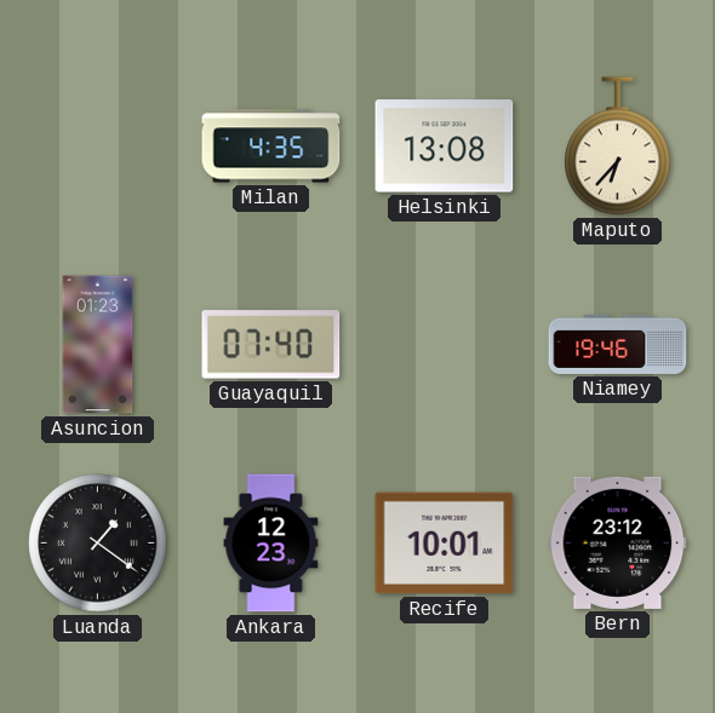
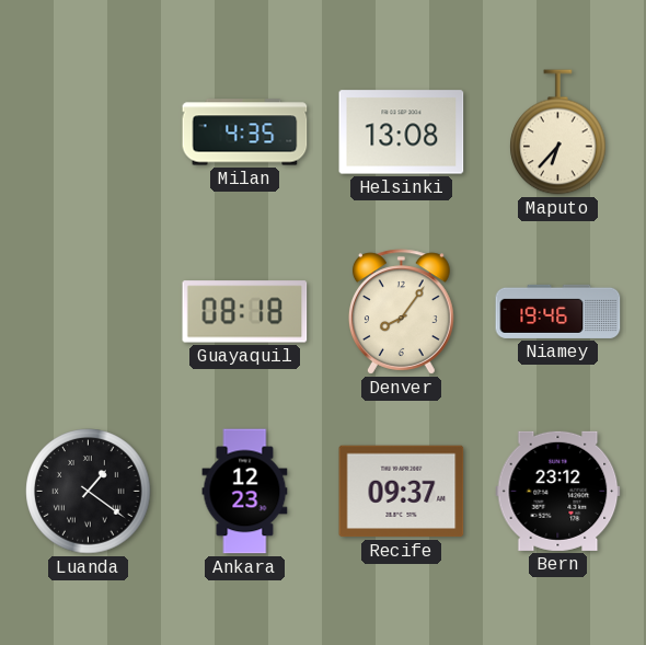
Asuncion: 01:23 -> none (98, 345)
Guayaquil: 07:40 -> 08:18 (245, 312)
Denver: none -> 8:06 (401, 312)
Recife: 10:01 -> 09:37 (402, 492)
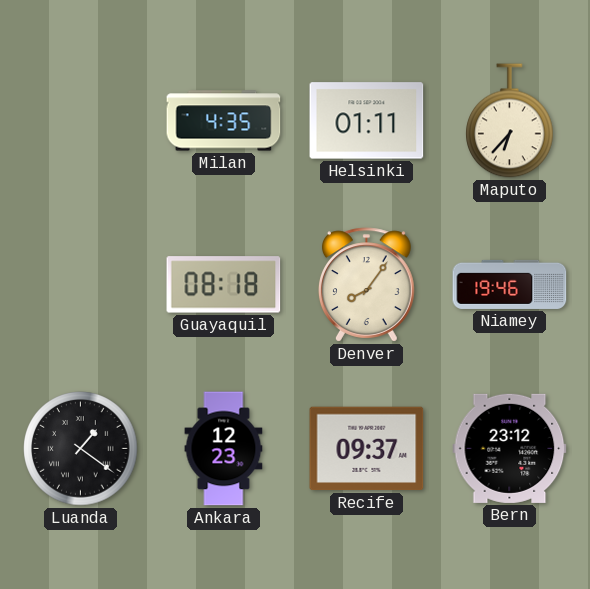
Helsinki: 13:08 -> 01:11 (367, 121)
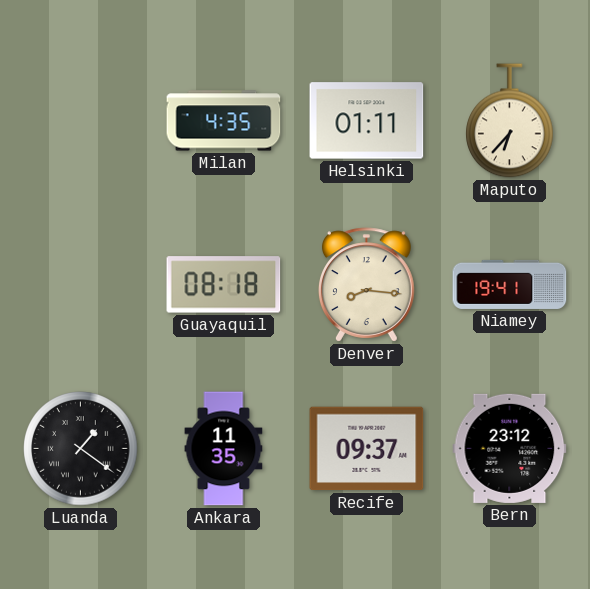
Denver: 8:06 -> 8:16 (366, 285)
Niamey: 19:46 -> 19:41 (510, 284)
Ankara: 12:23 -> 11:35 (224, 449)
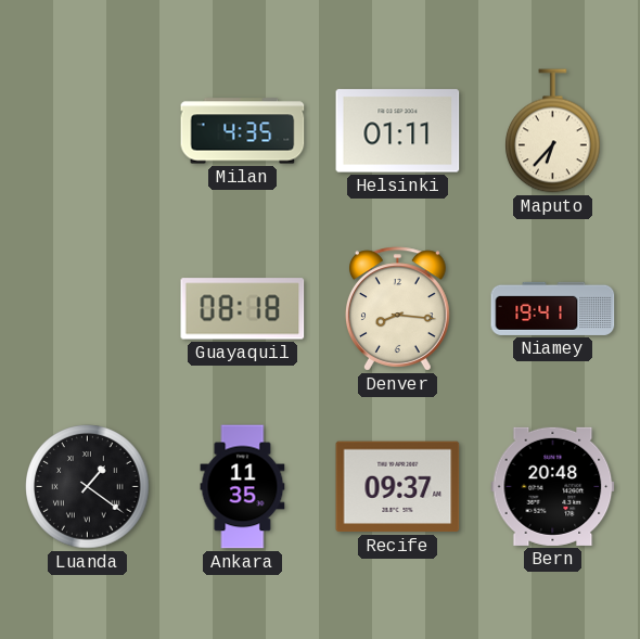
Bern: 23:12 -> 20:48 (553, 486)
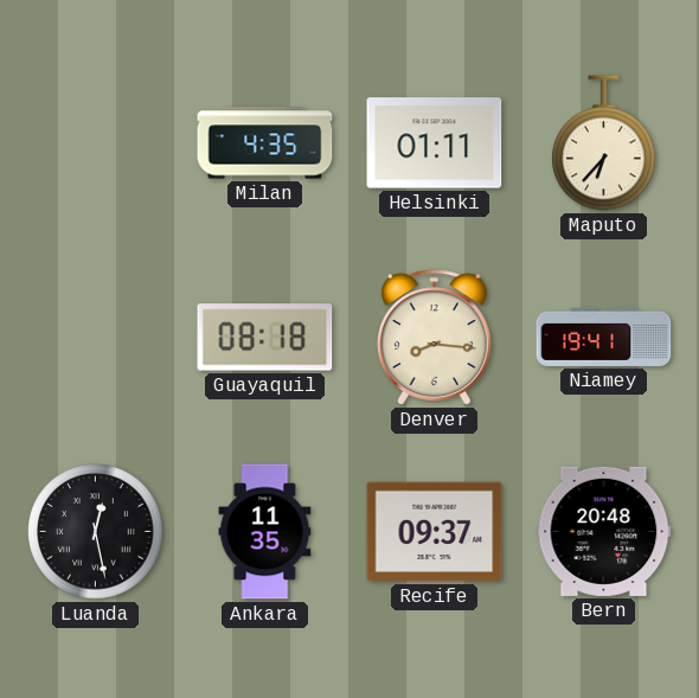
Luanda: 1:21 -> 12:28 (96, 532)
